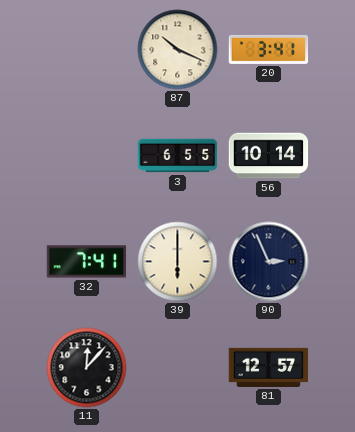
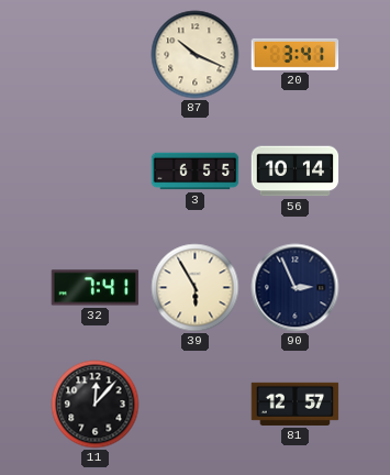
39: 6:00 -> 5:55 (196, 288)
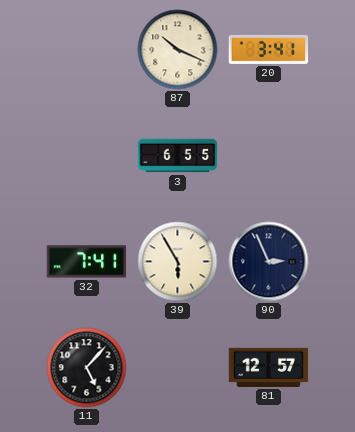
56: 10:14 -> none (296, 172)
11: 12:07 -> 5:07 (87, 368)
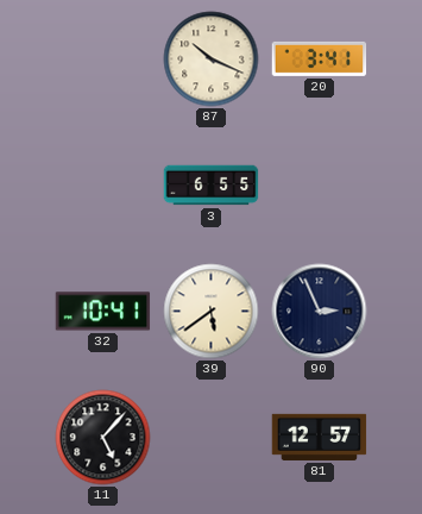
32: 7:41 -> 10:41 (103, 312)
39: 5:55 -> 5:39 (212, 312)
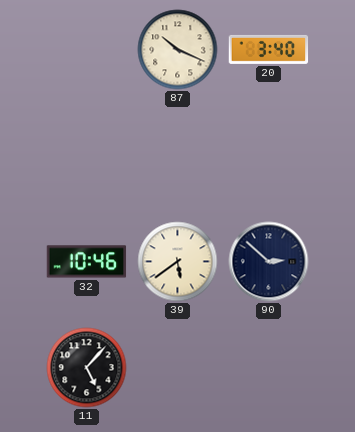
20: 3:41 -> 3:40 (269, 49)
3: 6:55 -> none (212, 186)
32: 10:41 -> 10:46 (87, 262)
90: 2:56 -> 2:52 (269, 262)
81: 12:57 -> none (320, 437)
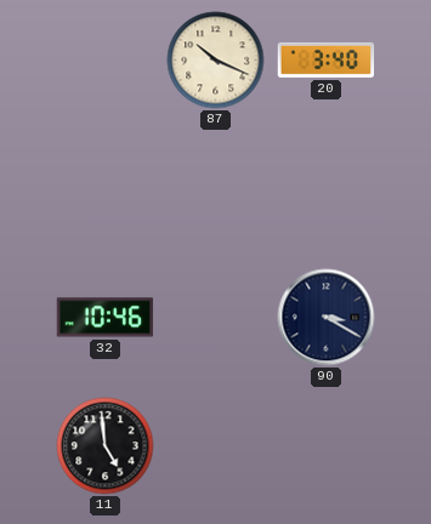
39: 5:39 -> none (178, 262)
90: 2:52 -> 3:20 (327, 318)
11: 5:07 -> 4:59 (106, 446)
